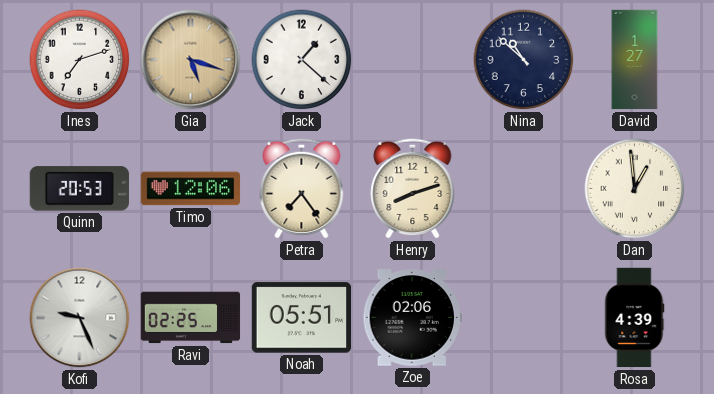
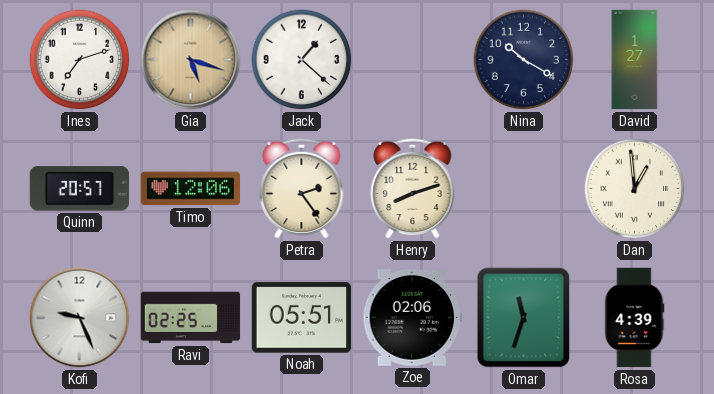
Nina: 10:52 -> 10:20 (524, 60)
Quinn: 20:53 -> 20:57 (79, 189)
Petra: 7:24 -> 2:24 (302, 188)
Omar: none -> 11:33 (524, 318)
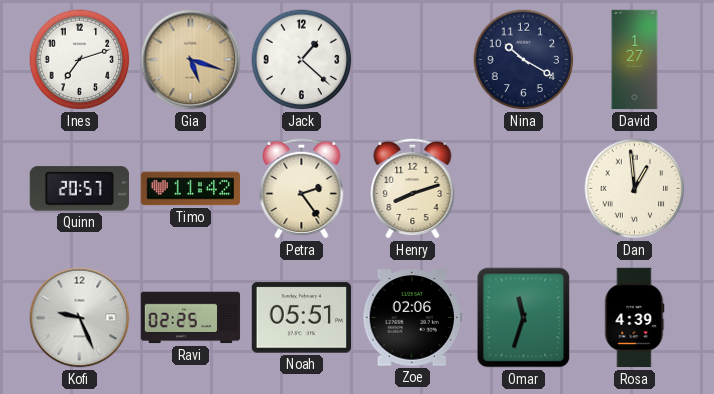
Timo: 12:06 -> 11:42 (191, 189)
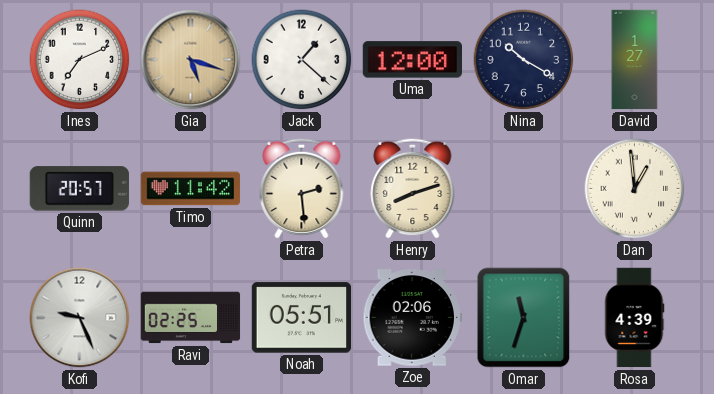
Ines: 7:12 -> 7:11 (80, 60)
Uma: none -> 12:00 (412, 60)
Petra: 2:24 -> 2:29 (302, 188)
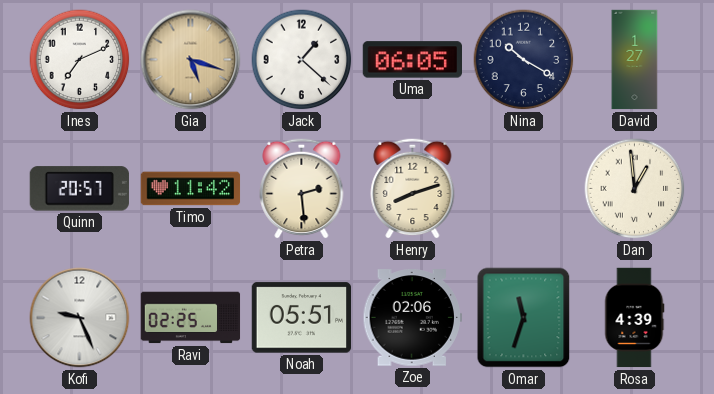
Uma: 12:00 -> 06:05 (412, 60)
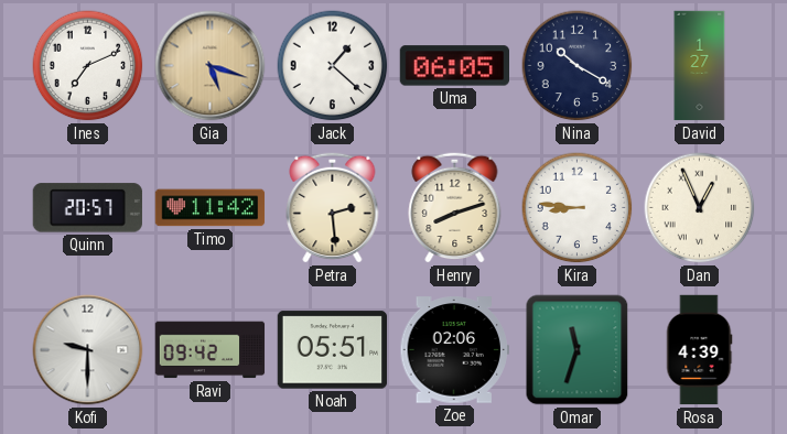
Kira: none -> 8:46 (578, 208)
Dan: 12:59 -> 12:56 (700, 208)
Kofi: 9:26 -> 9:30 (88, 350)
Ravi: 02:25 -> 09:42 (211, 350)
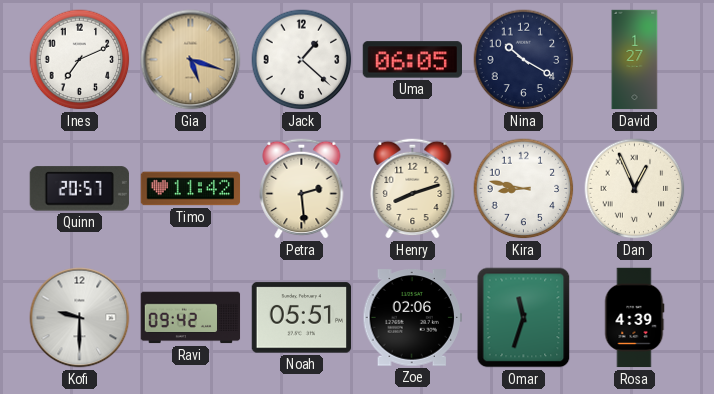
Kira: 8:46 -> 8:47 (524, 189)
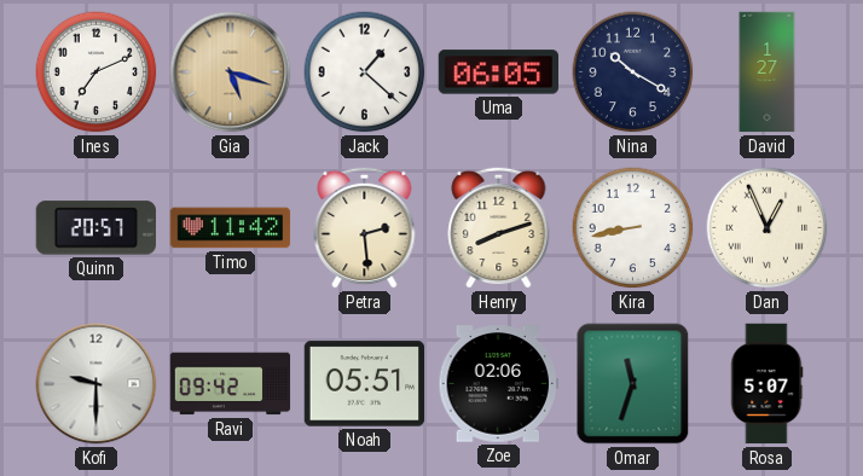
Kira: 8:47 -> 8:43 (633, 228)
Rosa: 4:39 -> 5:07 (766, 384)
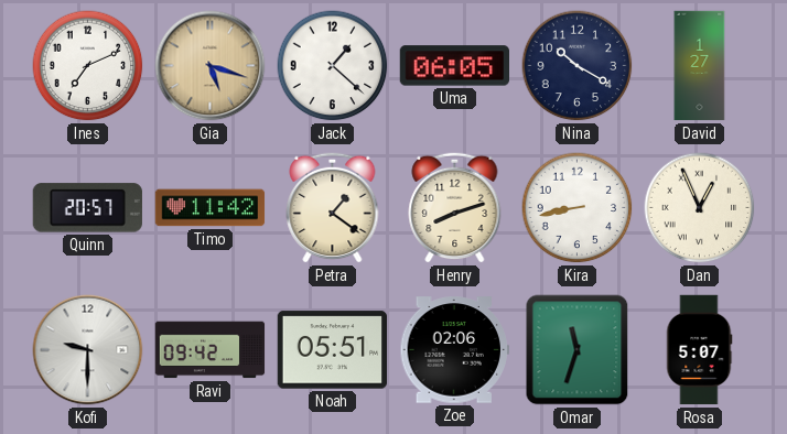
Petra: 2:29 -> 1:21 (333, 207)
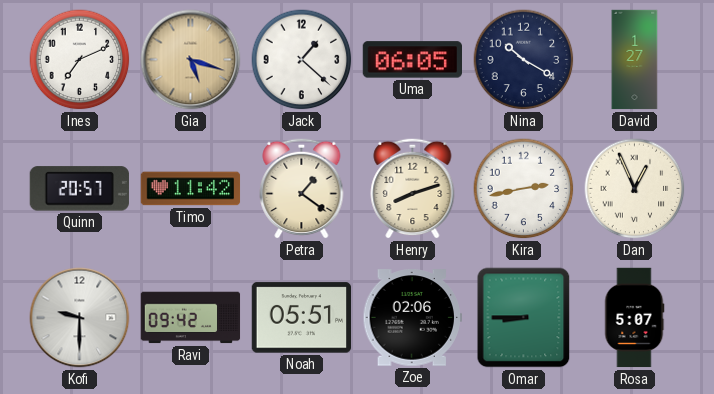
Kira: 8:43 -> 2:43 (524, 189)
Omar: 11:33 -> 8:45 (524, 318)
